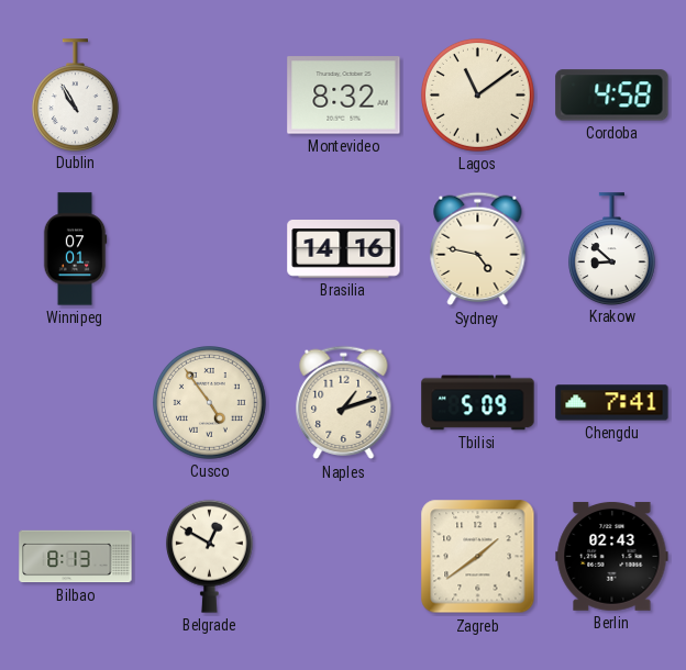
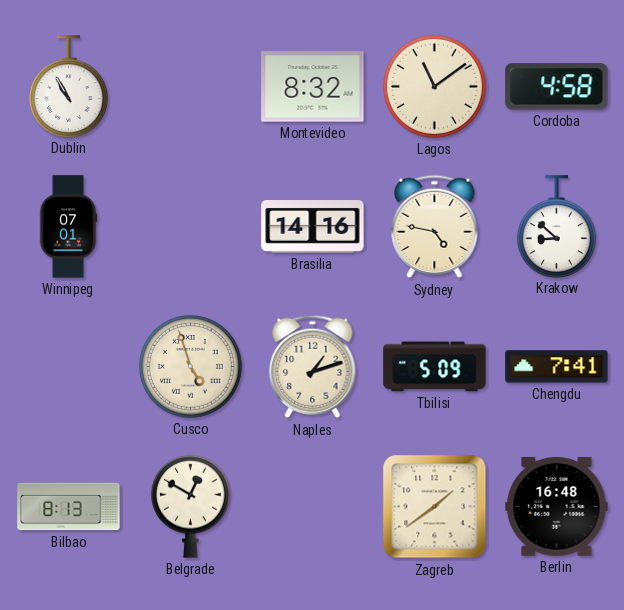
Cusco: 4:54 -> 4:57 (191, 367)
Berlin: 02:43 -> 16:48 (557, 507)
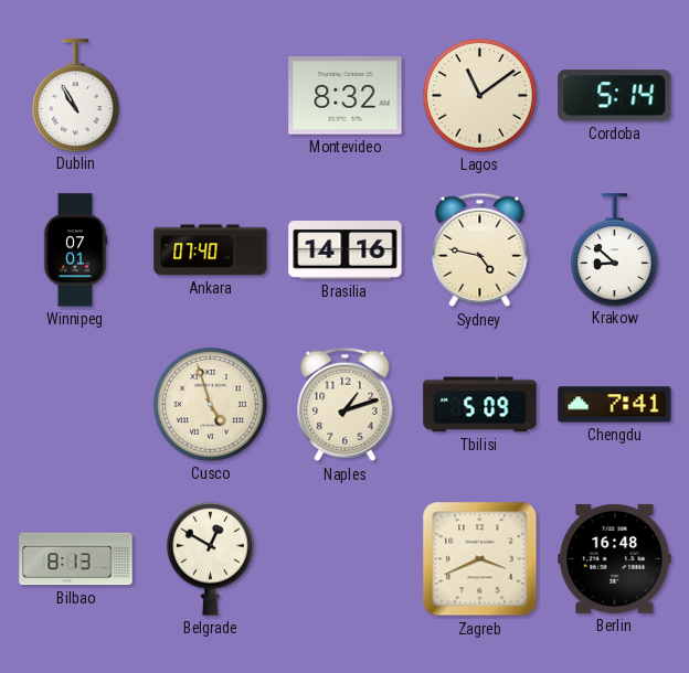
Cordoba: 4:58 -> 5:14 (615, 96)
Ankara: none -> 07:40 (211, 250)
Zagreb: 1:39 -> 3:41 (480, 559)
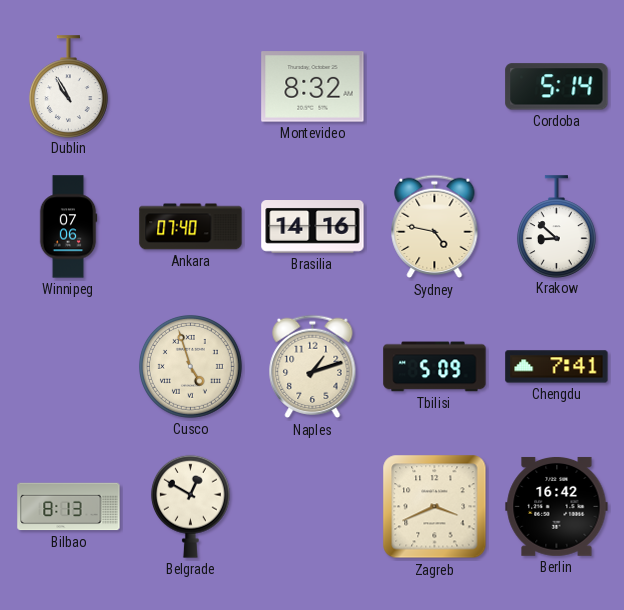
Lagos: 11:09 -> none (480, 96)
Winnipeg: 07:01 -> 07:06 (68, 227)
Berlin: 16:48 -> 16:42 (557, 507)
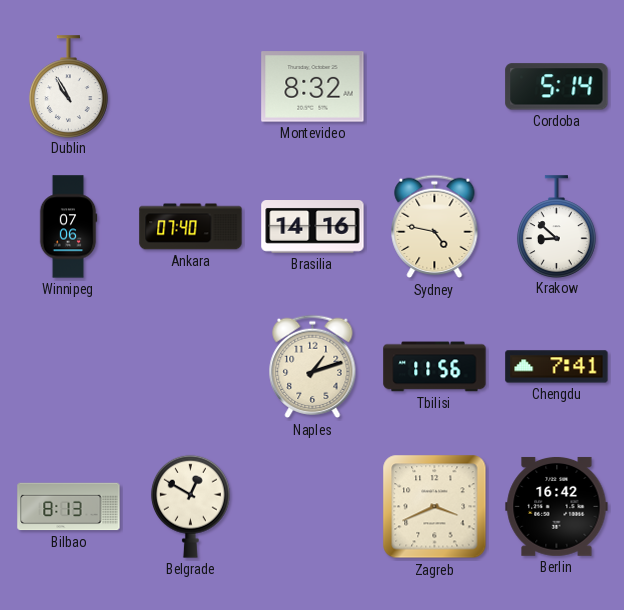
Cusco: 4:57 -> none (191, 367)
Tbilisi: 5:09 -> 11:56 (435, 367)
